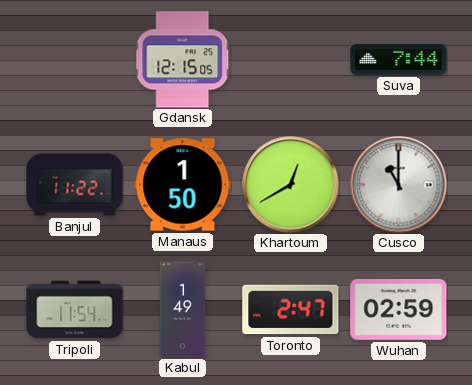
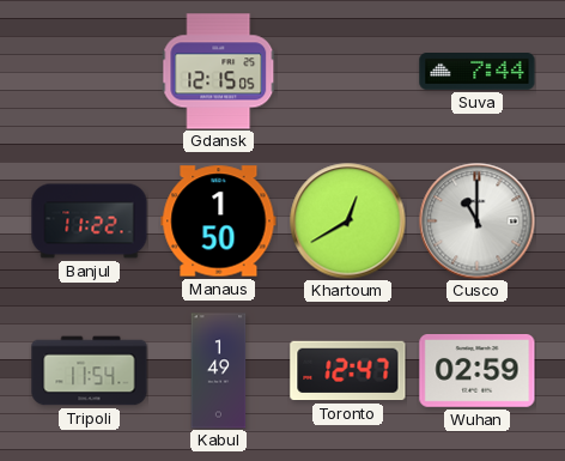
Toronto: 2:47 -> 12:47 (348, 371)
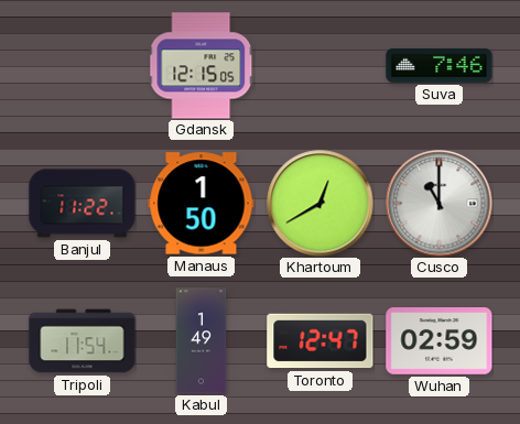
Suva: 7:44 -> 7:46 (440, 66)
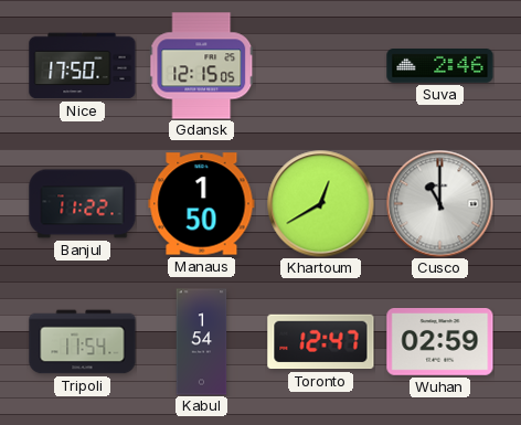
Nice: none -> 17:50 (83, 66)
Suva: 7:46 -> 2:46 (440, 66)
Kabul: 1:49 -> 1:54 (202, 342)
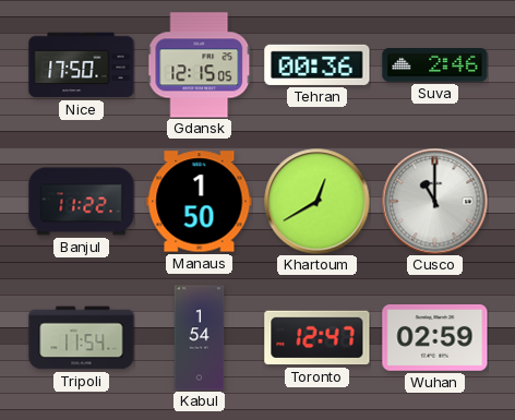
Tehran: none -> 00:36 (318, 64)
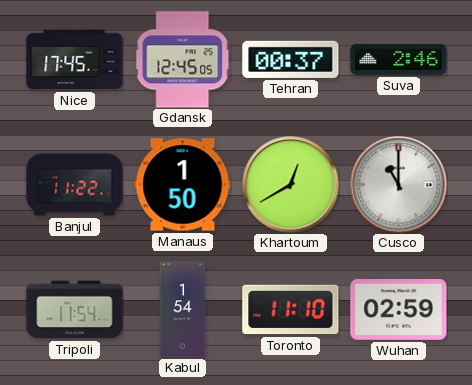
Nice: 17:50 -> 17:45 (75, 60)
Gdansk: 12:15 -> 12:45 (183, 60)
Tehran: 00:36 -> 00:37 (291, 59)
Toronto: 12:47 -> 11:10 (291, 310)
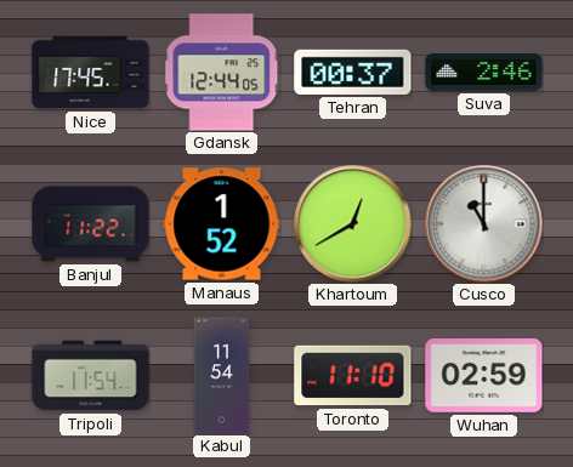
Gdansk: 12:45 -> 12:44 (222, 73)
Manaus: 1:50 -> 1:52 (222, 224)
Kabul: 1:54 -> 11:54 (222, 376)
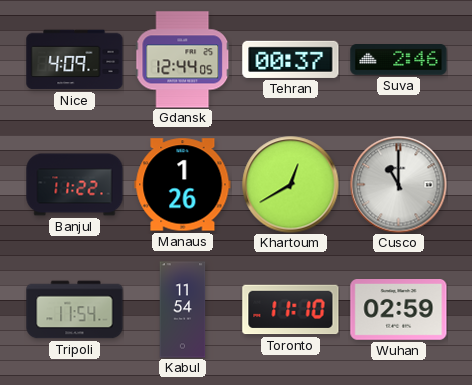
Nice: 17:45 -> 4:09 (75, 60)
Manaus: 1:52 -> 1:26 (183, 185)
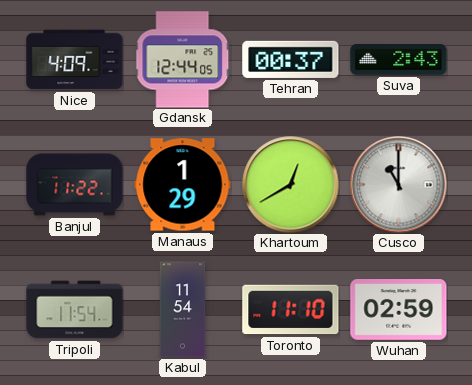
Suva: 2:46 -> 2:43 (399, 60)
Manaus: 1:26 -> 1:29 (183, 185)
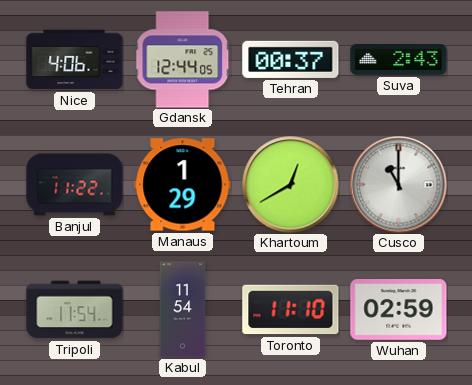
Nice: 4:09 -> 4:06 (75, 60)
